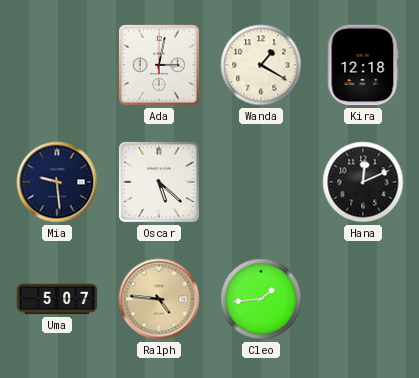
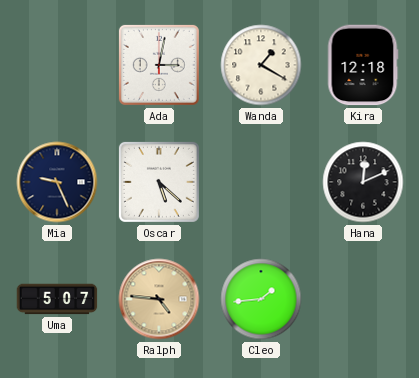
Mia: 9:29 -> 9:26 (57, 182)
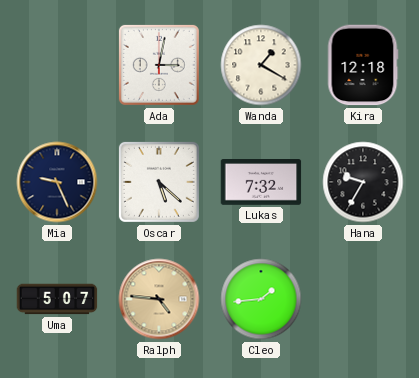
Lukas: none -> 7:32 (261, 183)
Hana: 12:11 -> 9:35 (363, 182)
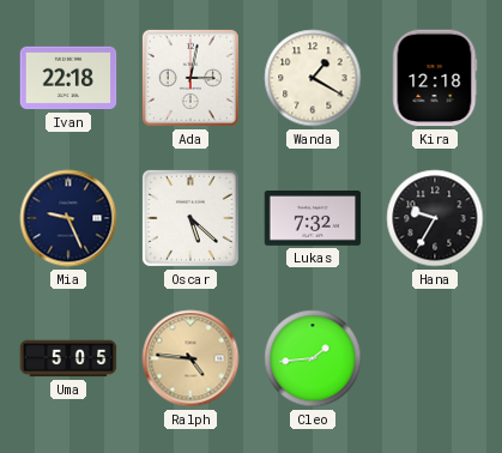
Ivan: none -> 22:18 (68, 78)
Uma: 5:07 -> 5:05 (68, 358)
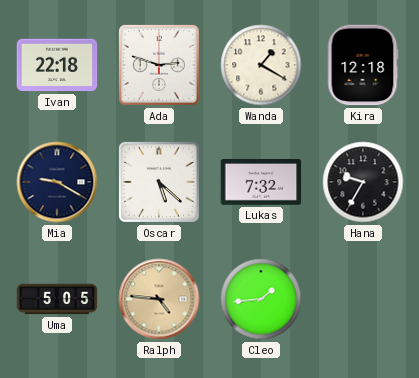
Ada: 3:02 -> 2:48 (159, 65)
Mia: 9:26 -> 9:20 (57, 182)
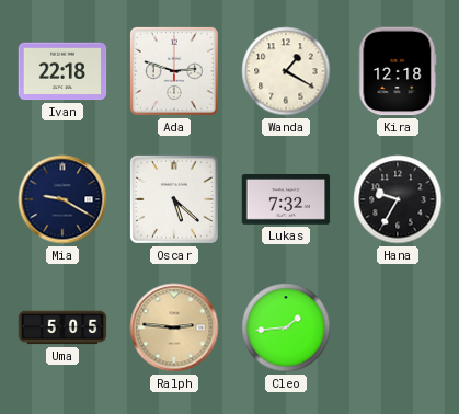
Ralph: 4:46 -> 2:46 (174, 327)
